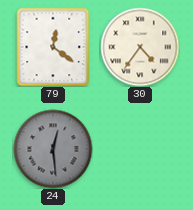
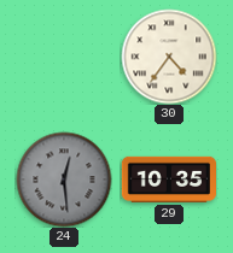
79: 12:21 -> none (53, 47)
29: none -> 10:35 (168, 180)
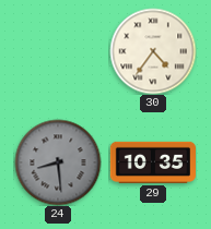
24: 12:29 -> 8:29 (58, 162)
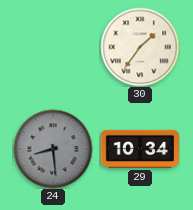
30: 4:36 -> 1:36 (140, 47)
29: 10:35 -> 10:34 (139, 149)
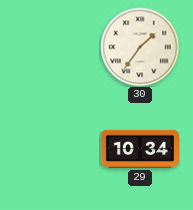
24: 8:29 -> none (53, 149)
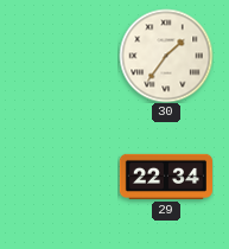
29: 10:34 -> 22:34 (165, 177)
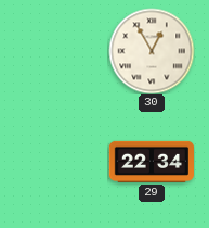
30: 1:36 -> 12:55 (152, 51)
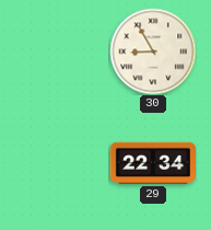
30: 12:55 -> 8:55 (153, 51)
